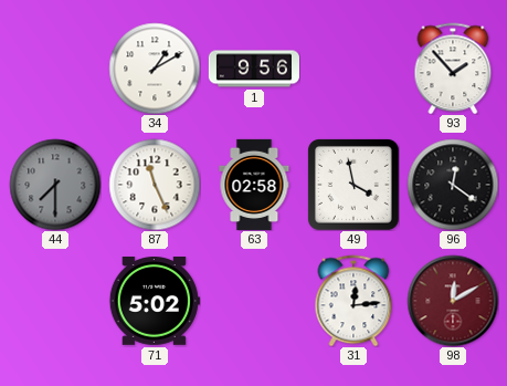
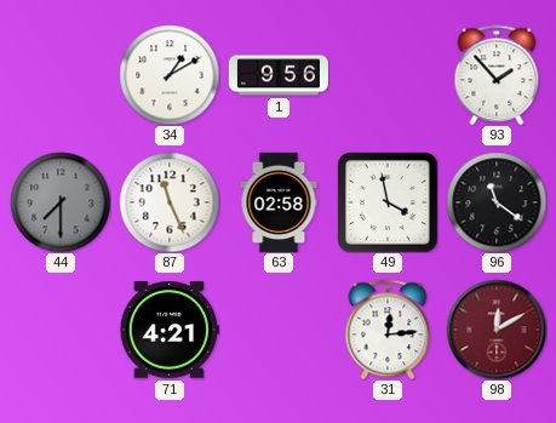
96: 12:21 -> 11:21 (497, 202)
71: 5:02 -> 4:21 (170, 331)
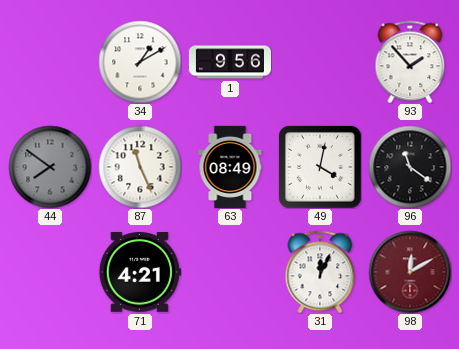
44: 7:30 -> 7:51 (50, 167)
63: 02:58 -> 08:49 (230, 167)
49: 3:58 -> 4:02 (320, 167)
31: 12:14 -> 12:04 (320, 272)
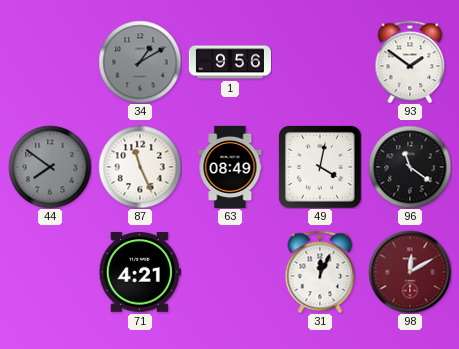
34 dial: white -> grey (140, 62)
93: 1:53 -> 1:51 (410, 62)
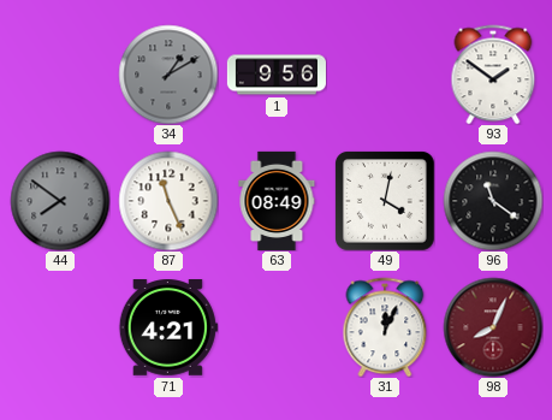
98: 12:10 -> 8:04 (493, 327)
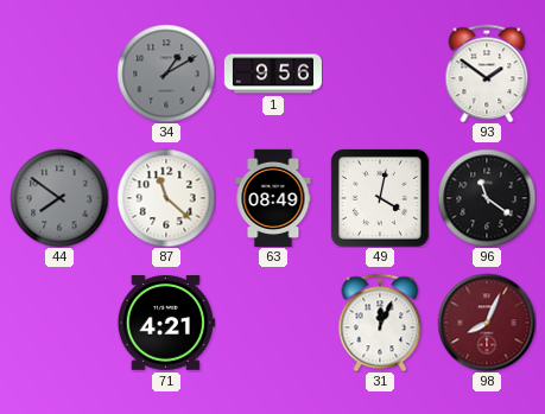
87: 11:26 -> 11:22 (166, 198)
